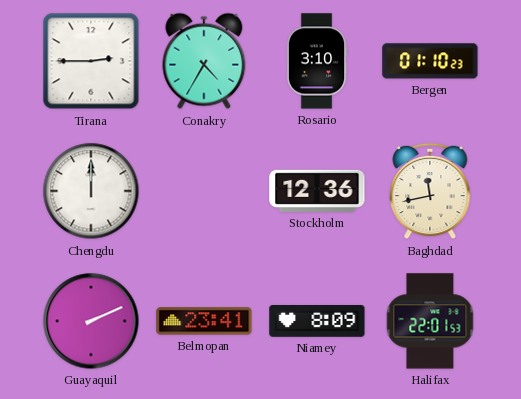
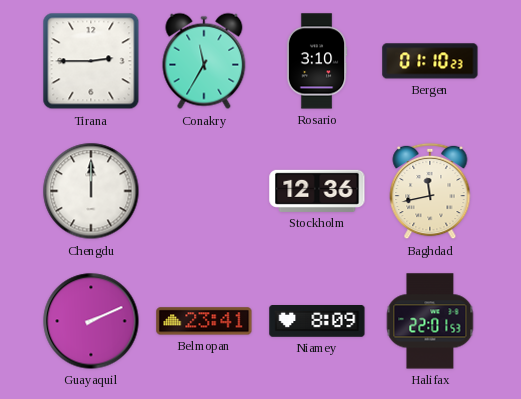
Conakry: 4:35 -> 11:35 (204, 61)
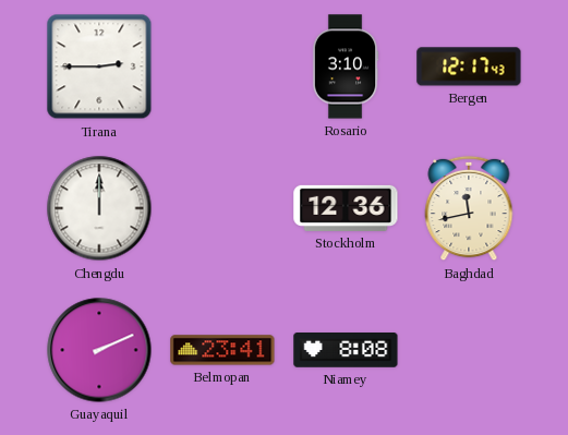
Conakry: 11:35 -> none (204, 61)
Bergen: 01:10 -> 12:17 (469, 67)
Niamey: 8:09 -> 8:08 (346, 351)
Halifax: 22:01 -> none (430, 321)
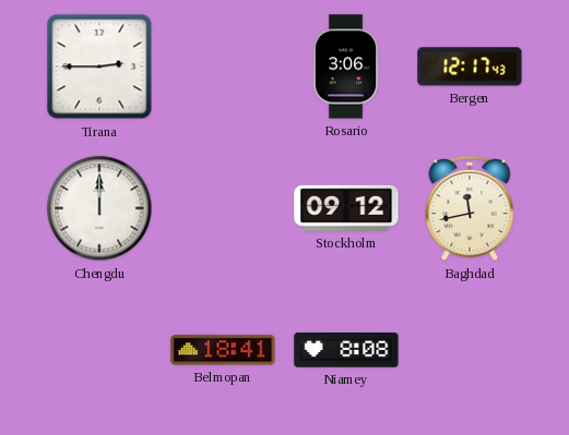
Rosario: 3:10 -> 3:06 (346, 67)
Stockholm: 12:36 -> 09:12 (346, 208)
Guayaquil: 2:11 -> none (99, 350)
Belmopan: 23:41 -> 18:41 (223, 350)
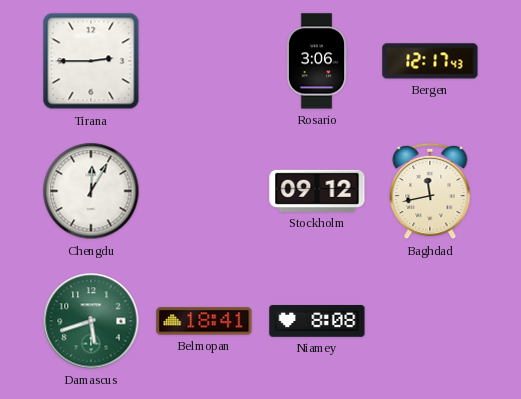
Chengdu: 12:00 -> 12:05 (91, 191)
Damascus: none -> 5:42 (91, 321)
